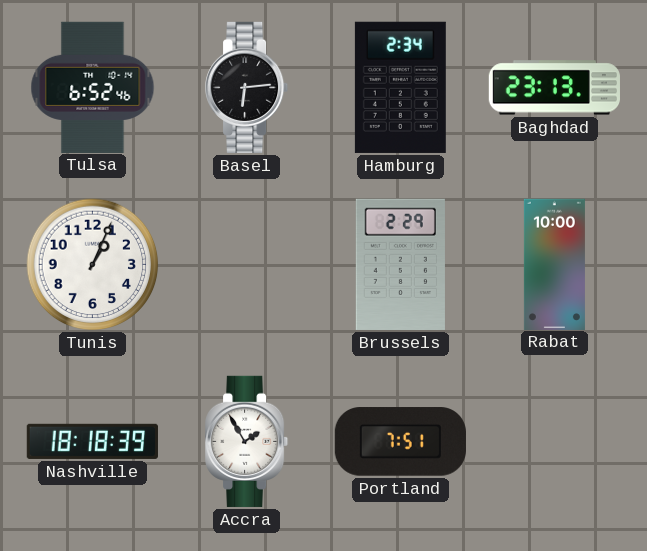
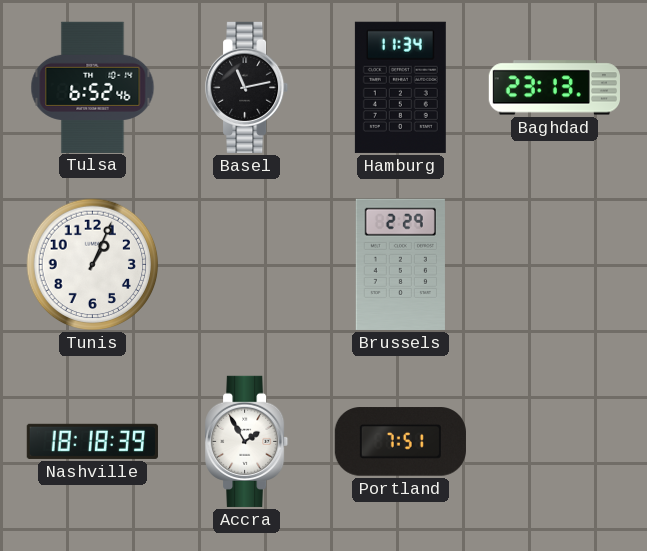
Basel: 6:14 -> 11:13 (247, 87)
Hamburg: 2:34 -> 11:34 (400, 87)
Rabat: 10:00 -> none (554, 264)
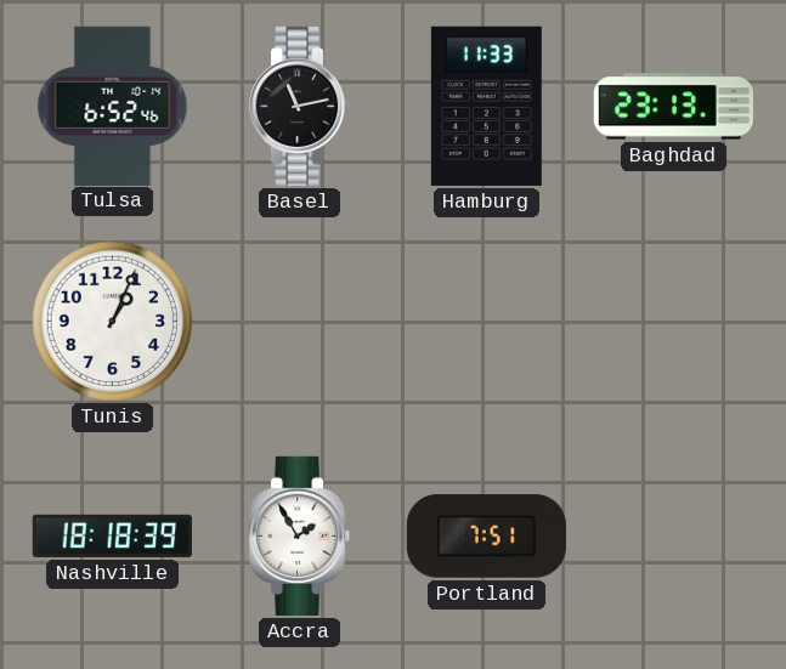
Hamburg: 11:34 -> 11:33 (486, 106)
Brussels: 2:29 -> none (400, 264)
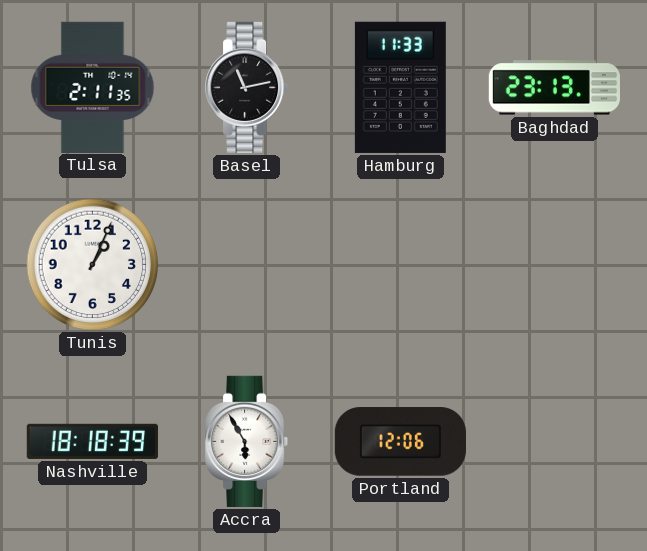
Tulsa: 6:52 -> 2:11 (93, 87)
Accra: 1:55 -> 5:55 (247, 441)
Portland: 7:51 -> 12:06 (400, 442)
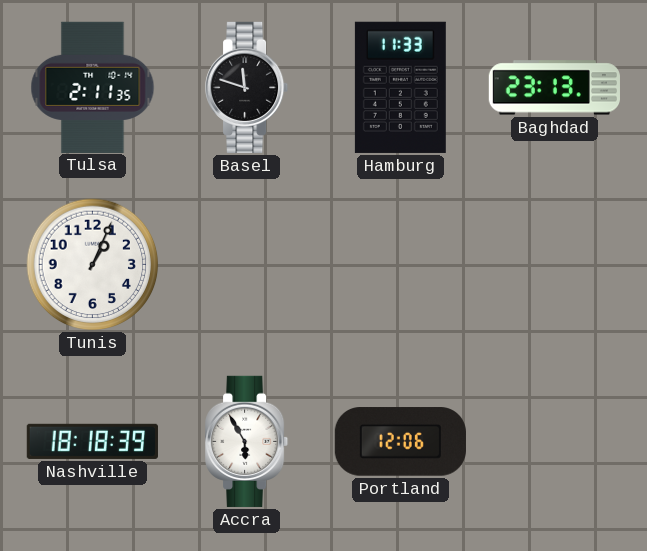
Basel: 11:13 -> 11:48 (247, 87)
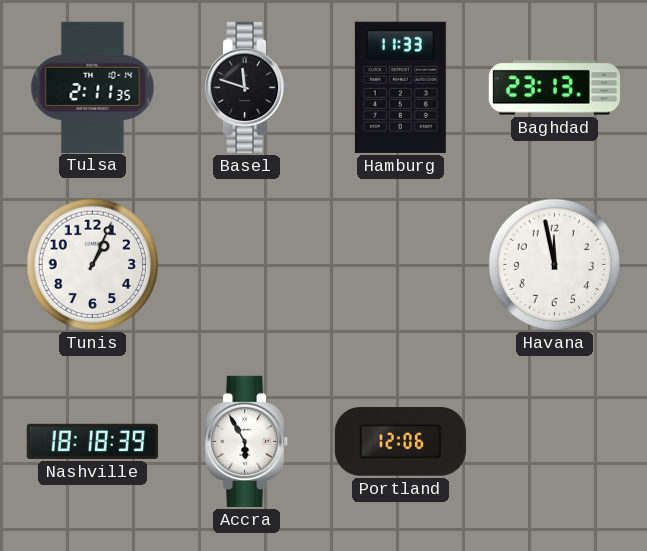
Havana: none -> 11:58 (555, 265)
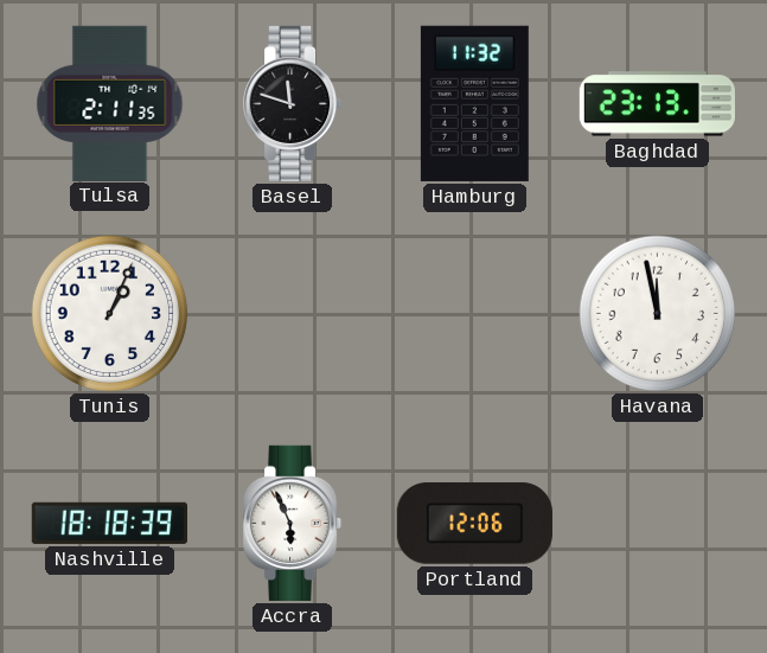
Hamburg: 11:33 -> 11:32 (474, 103)
Accra: 5:55 -> 5:56 (293, 523)
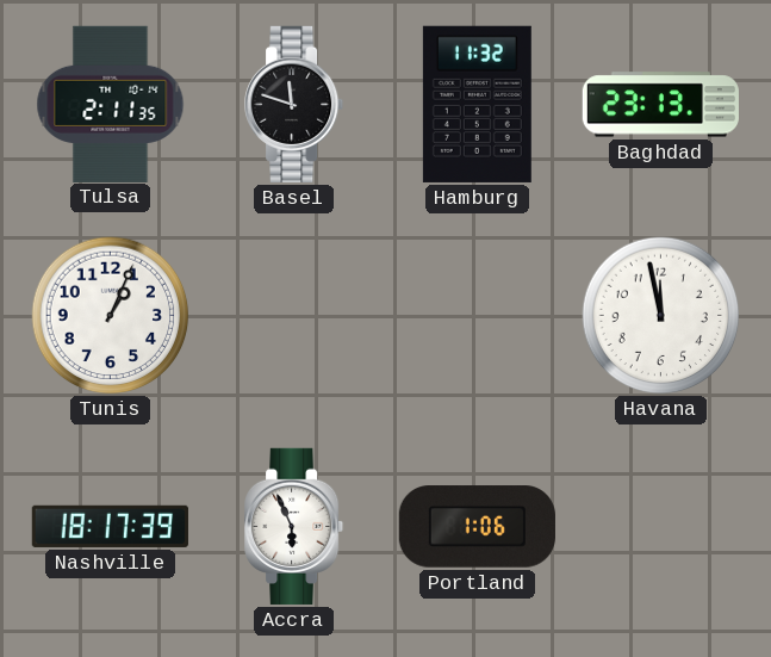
Nashville: 18:18 -> 18:17 (110, 526)
Portland: 12:06 -> 1:06 (477, 527)
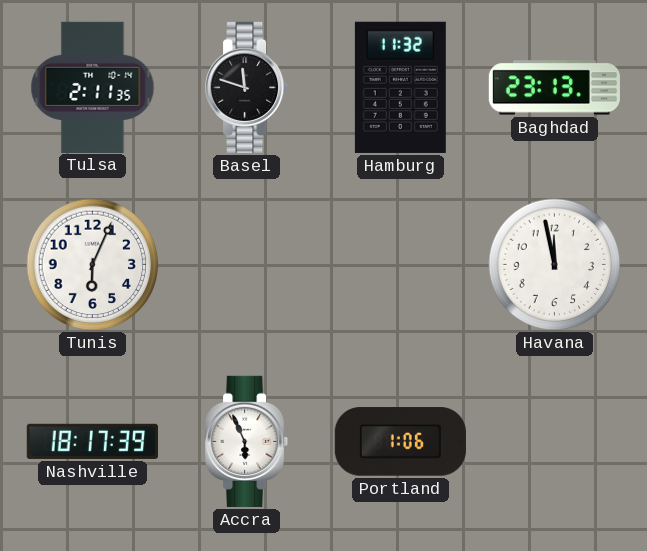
Tunis: 1:04 -> 6:04 (93, 265)
